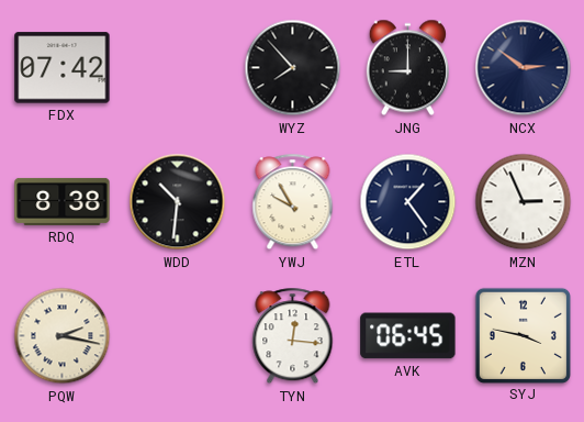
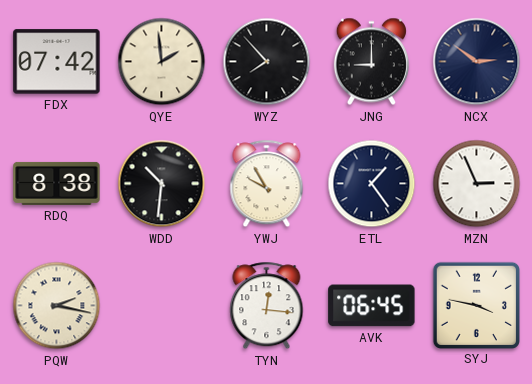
QYE: none -> 1:59 (162, 62)
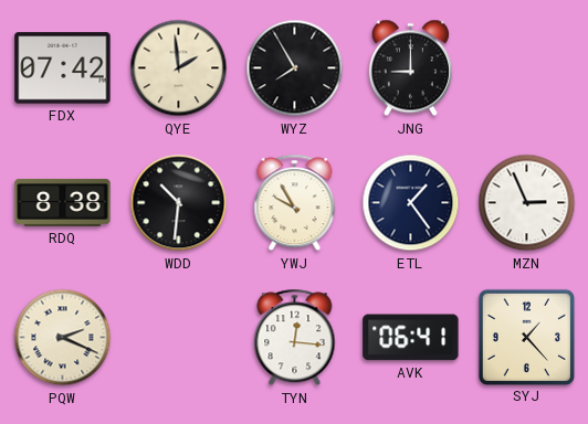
WYZ: 7:53 -> 7:55 (295, 68)
NCX: 2:51 -> none (477, 62)
PQW: 2:17 -> 2:19 (63, 338)
AVK: 06:45 -> 06:41 (411, 338)
SYJ: 3:47 -> 1:23 (526, 337)
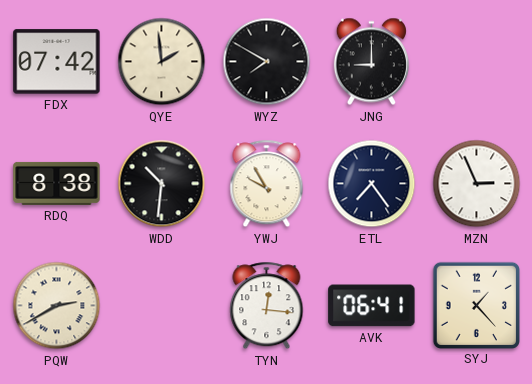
WYZ: 7:55 -> 7:50 (267, 62)
ETL: 1:24 -> 7:24 (372, 184)
PQW: 2:19 -> 2:40 (57, 306)
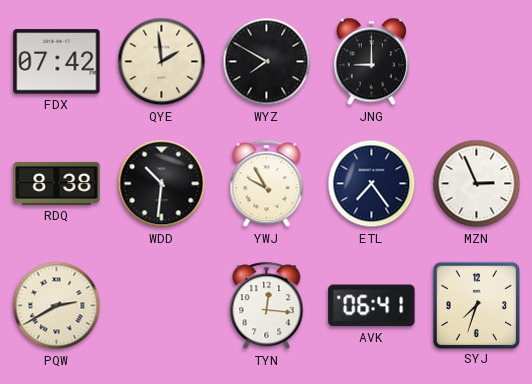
SYJ: 1:23 -> 7:33 (476, 305)
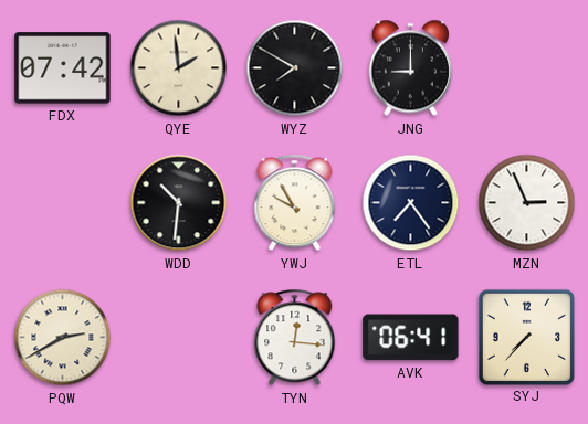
RDQ: 8:38 -> none (57, 183)
SYJ: 7:33 -> 7:37 (526, 337)
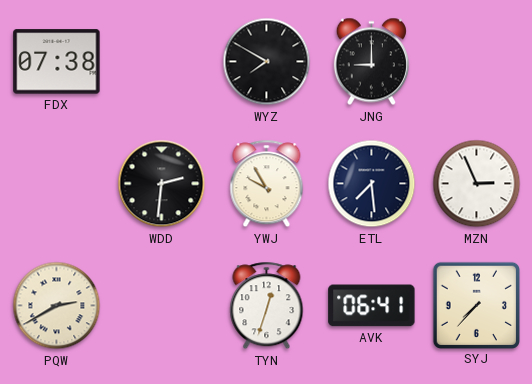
FDX: 07:42 -> 07:38 (57, 62)
QYE: 1:59 -> none (179, 68)
WDD: 10:31 -> 2:31 (162, 184)
ETL: 7:24 -> 7:29 (372, 184)
TYN: 12:16 -> 12:33 (267, 306)
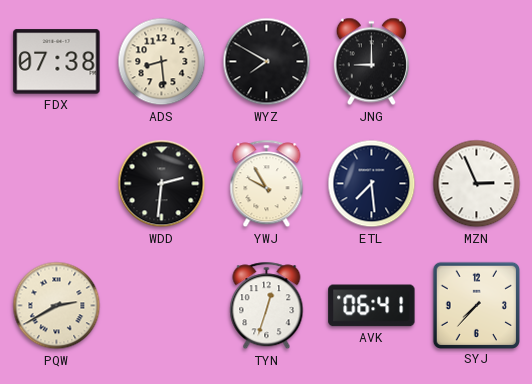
ADS: none -> 8:29 (162, 62)
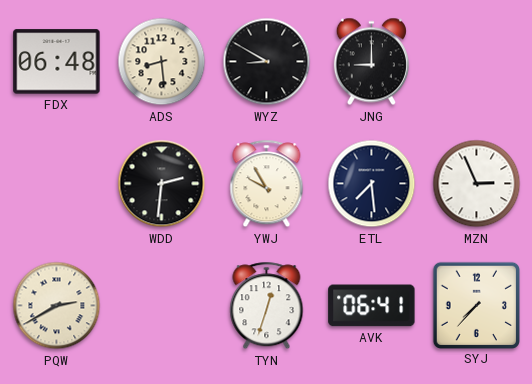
FDX: 07:38 -> 06:48 (57, 62)
WYZ: 7:50 -> 8:50 (267, 62)
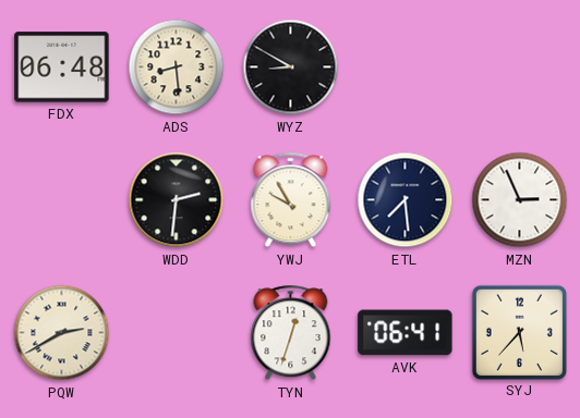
JNG: 9:00 -> none (371, 62)
SYJ: 7:37 -> 5:37 (519, 332)
